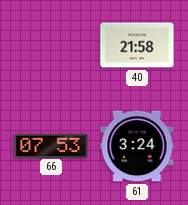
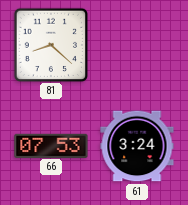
81: none -> 8:22 (50, 44)
40: 21:58 -> none (137, 45)
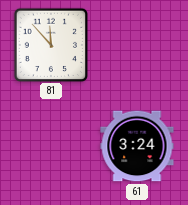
81: 8:22 -> 11:53 (50, 44)
66: 07:53 -> none (51, 145)
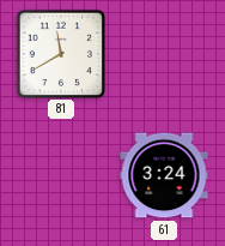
81: 11:53 -> 11:40 (60, 53)
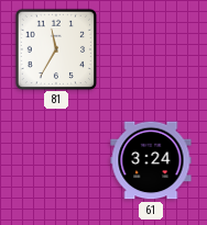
81: 11:40 -> 11:35 (55, 48)
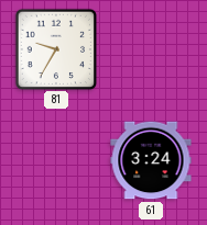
81: 11:35 -> 9:35 (55, 48)
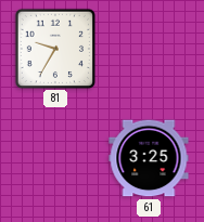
61: 3:24 -> 3:25 (149, 158)
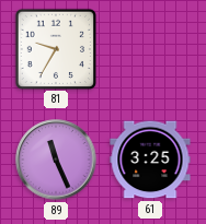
89: none -> 11:26 (56, 160)
